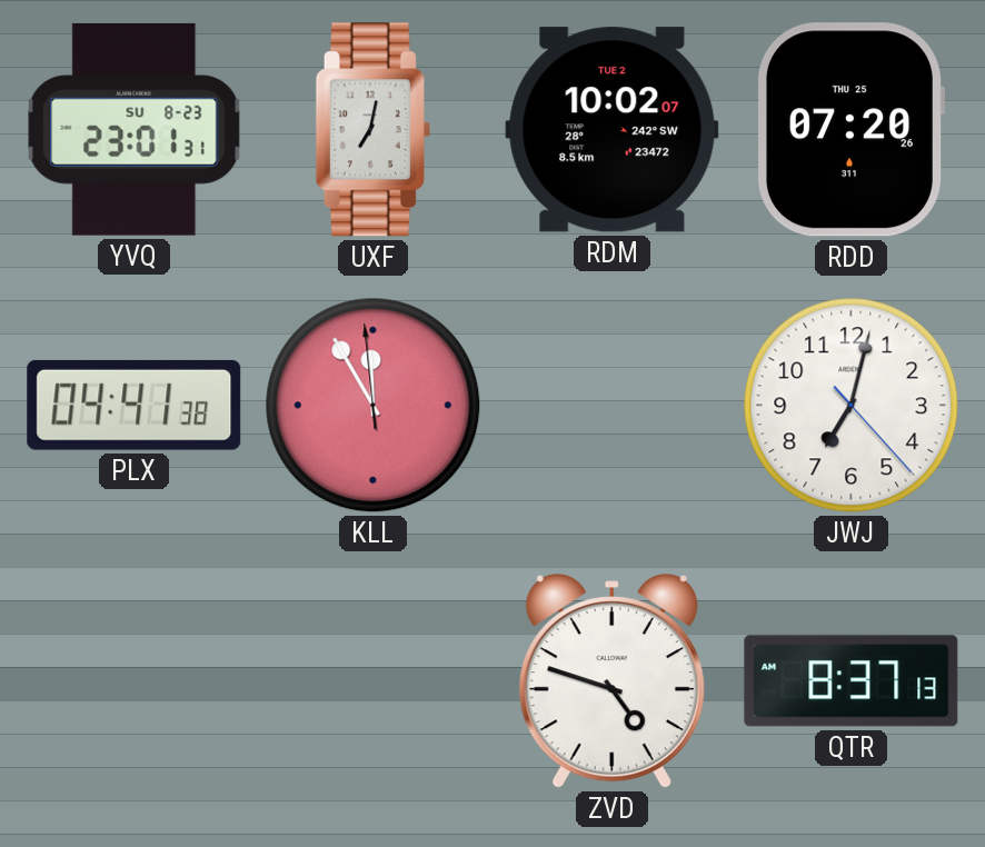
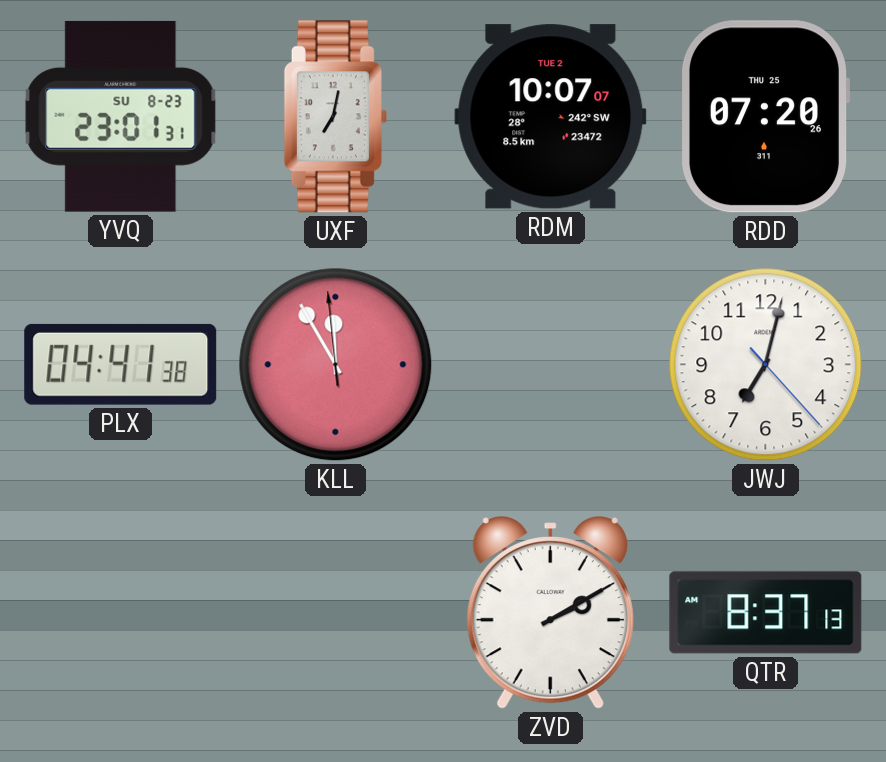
RDM: 10:02 -> 10:07 (551, 117)
ZVD: 4:48 -> 2:10 (550, 613)
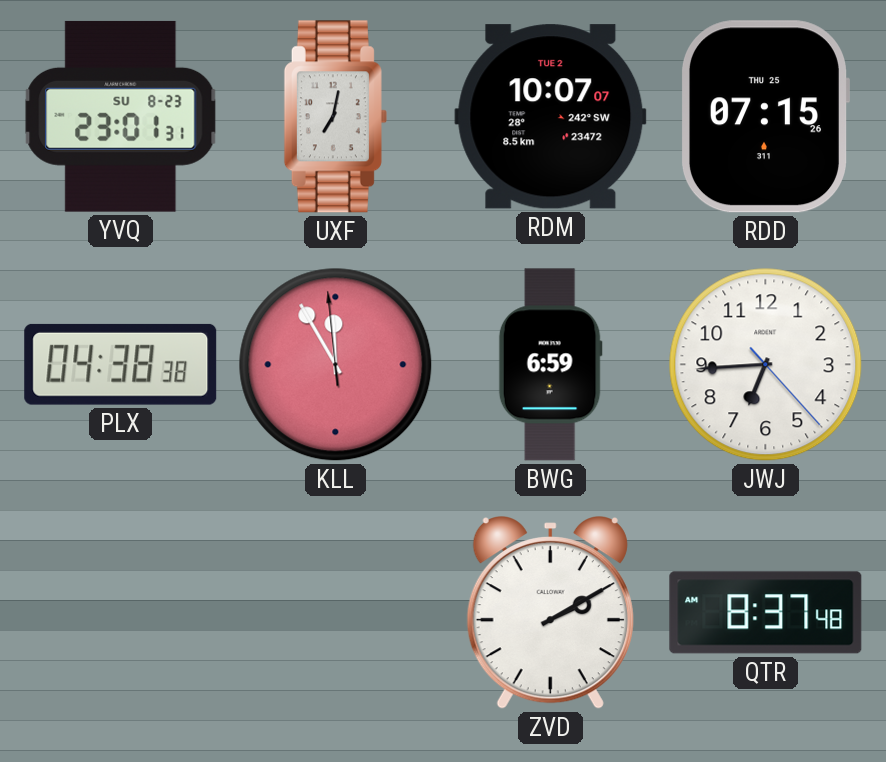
RDD: 07:20 -> 07:15 (765, 117)
PLX: 04:41 -> 04:38 (121, 364)
BWG: none -> 6:59 (550, 365)
JWJ: 7:02 -> 6:44 (766, 365)
QTR: 8:37:13 -> 8:37:48 (766, 613)
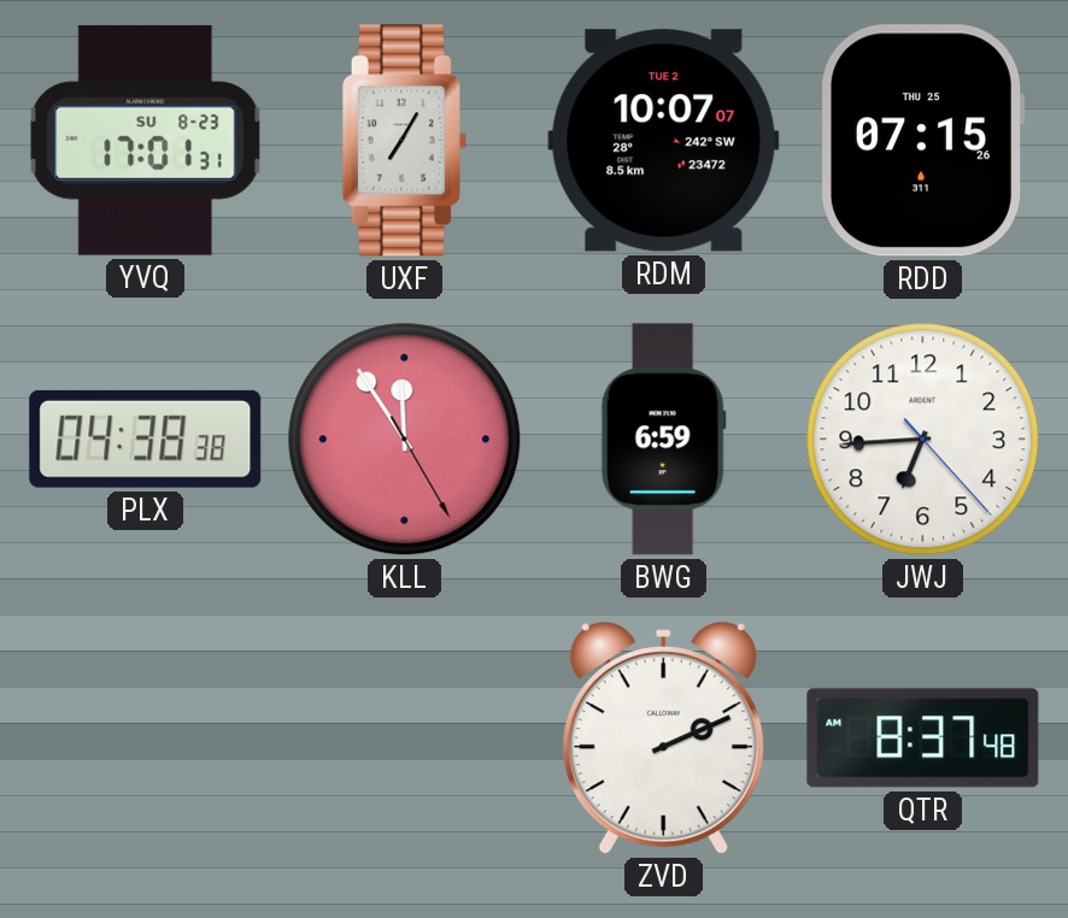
YVQ: 23:01 -> 17:01 (146, 140)
UXF: 7:02 -> 7:05 (404, 141)
KLL: 11:54:59 -> 11:54:25 (405, 440)
ZVD: 2:10 -> 2:11 (663, 738)
